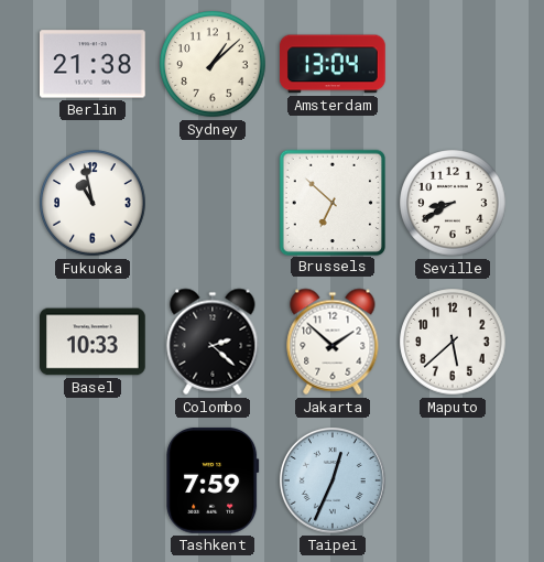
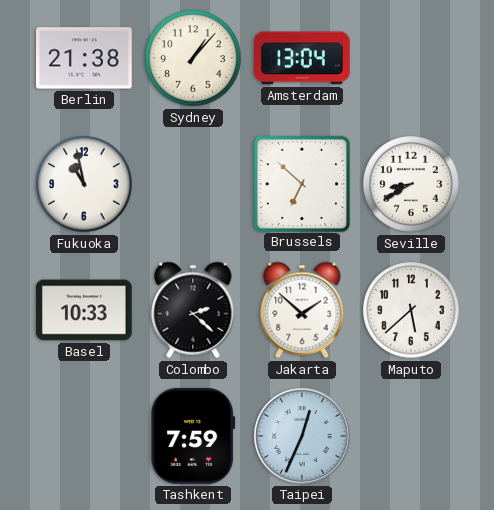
Sydney: 1:08 -> 1:07 (193, 58)
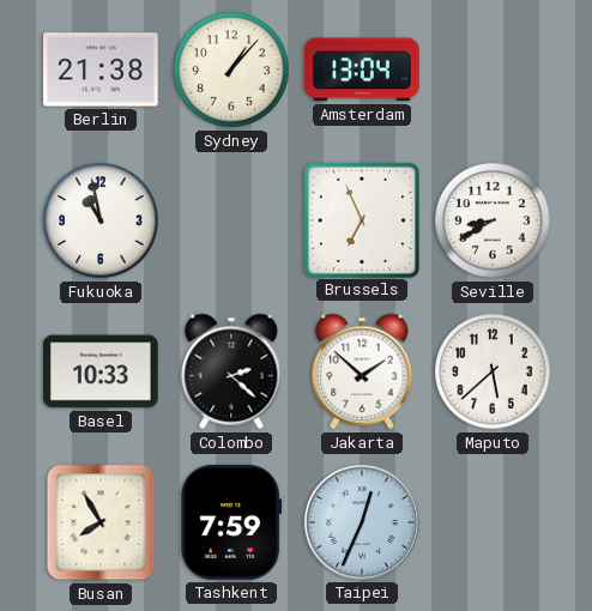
Brussels: 6:52 -> 6:56 (361, 219)
Busan: none -> 7:55 (101, 522)
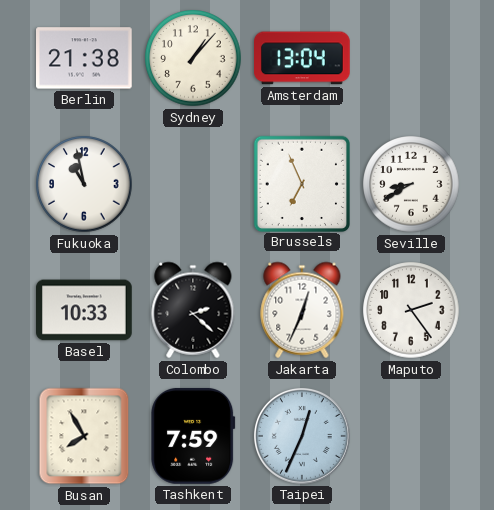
Jakarta: 1:52 -> 12:34 (302, 310)
Maputo: 5:38 -> 2:24 (411, 310)
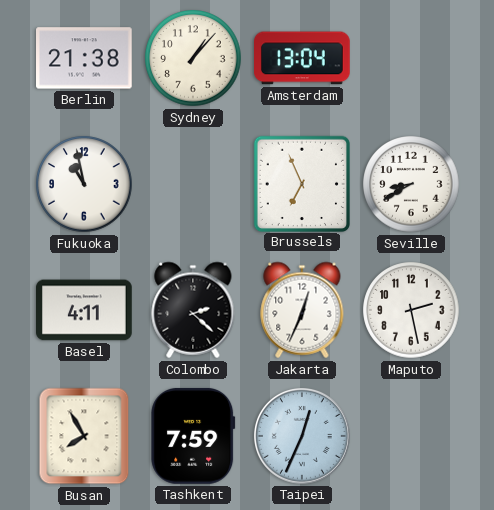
Basel: 10:33 -> 4:11 (85, 310)
Maputo: 2:24 -> 2:28 (411, 310)
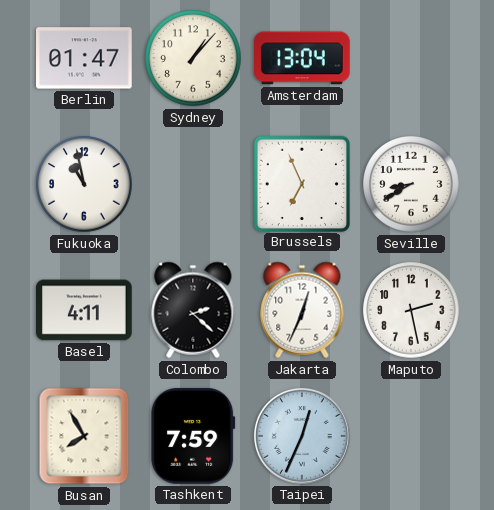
Berlin: 21:38 -> 01:47 (85, 58)
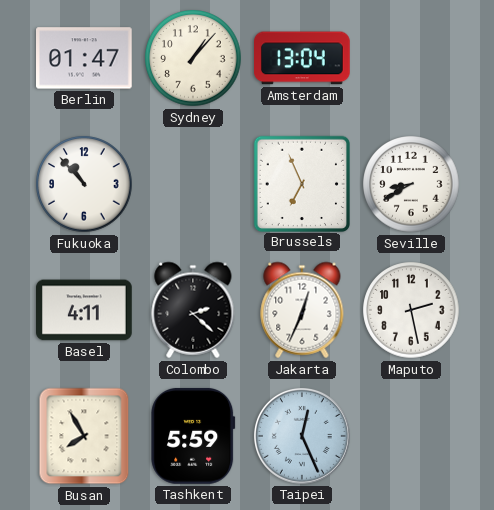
Fukuoka: 10:58 -> 10:53 (84, 184)
Tashkent: 7:59 -> 5:59 (193, 436)
Taipei: 12:34 -> 12:26 (302, 436)
